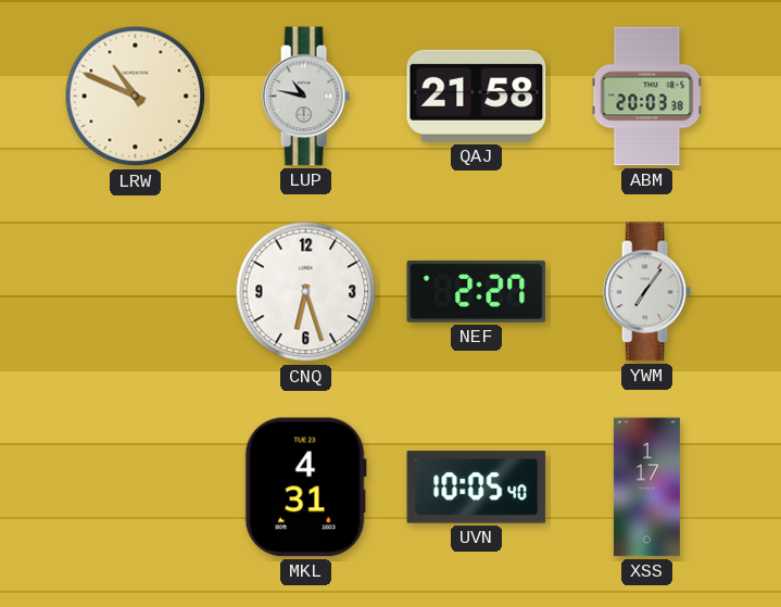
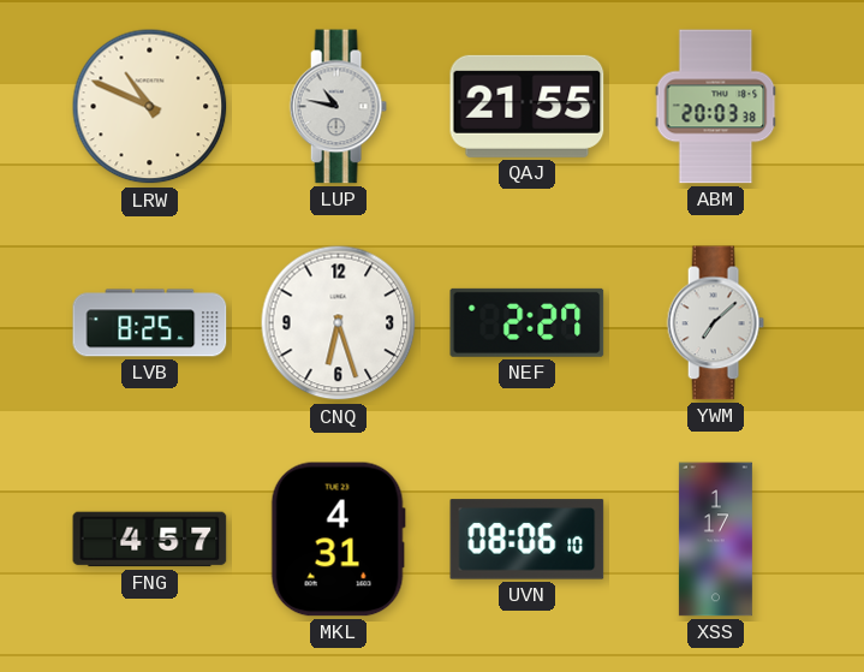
QAJ: 21:58 -> 21:55 (528, 106)
LVB: none -> 8:25 (150, 323)
YWM: 7:06 -> 7:08 (715, 323)
FNG: none -> 4:57 (150, 540)
UVN: 10:05 -> 08:06 (528, 540)
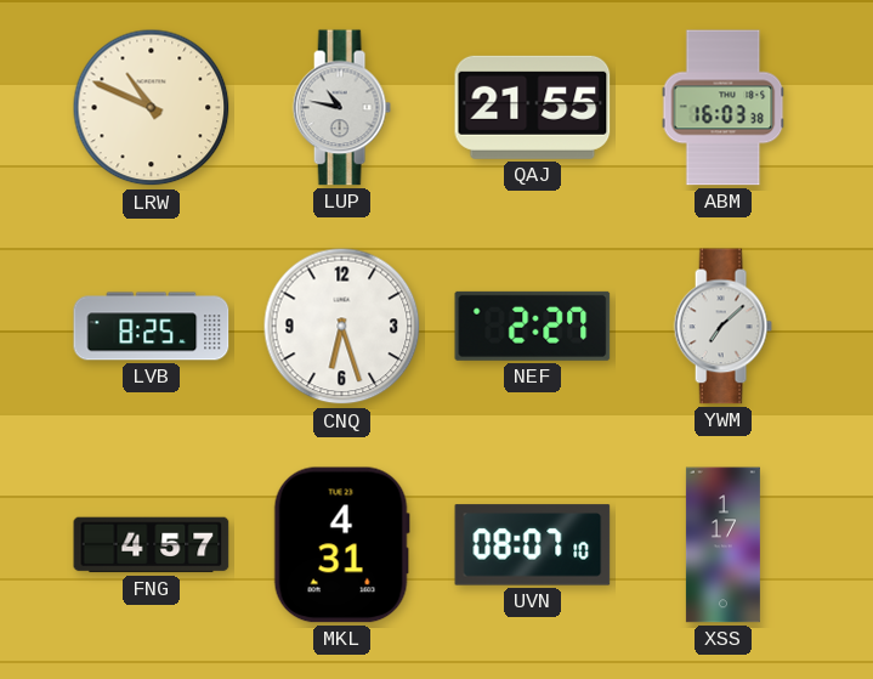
ABM: 20:03 -> 16:03 (724, 108)
UVN: 08:06 -> 08:07 (533, 545)
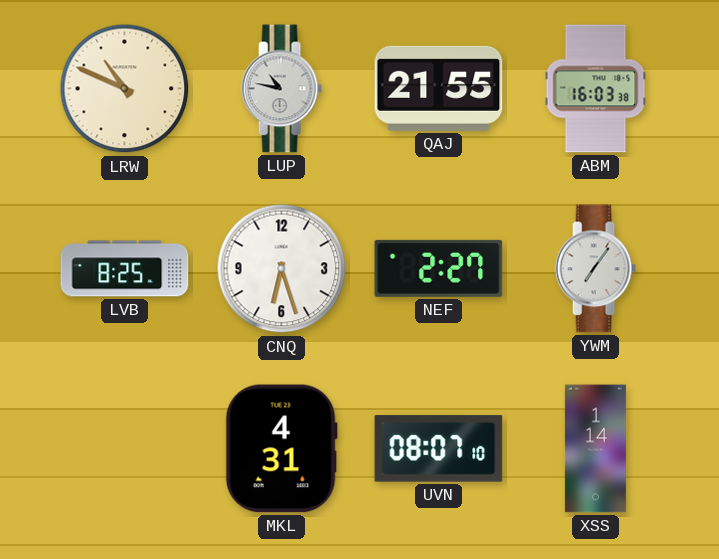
YWM: 7:08 -> 7:06 (595, 269)
FNG: 4:57 -> none (152, 545)
XSS: 1:17 -> 1:14 (595, 449)
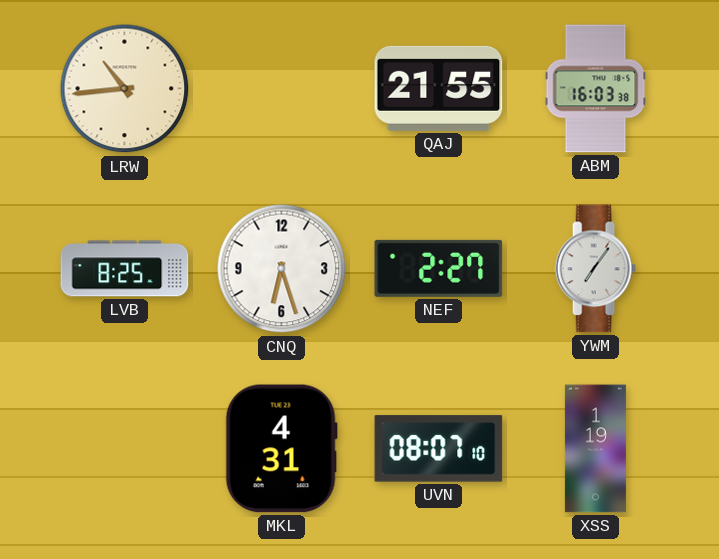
LRW: 10:49 -> 10:44 (125, 89)
LUP: 10:47 -> none (281, 89)
XSS: 1:14 -> 1:19 (595, 449)
